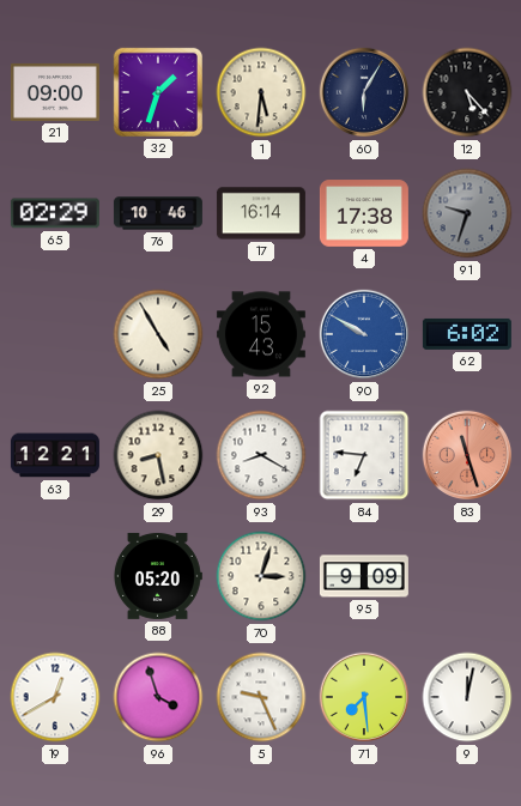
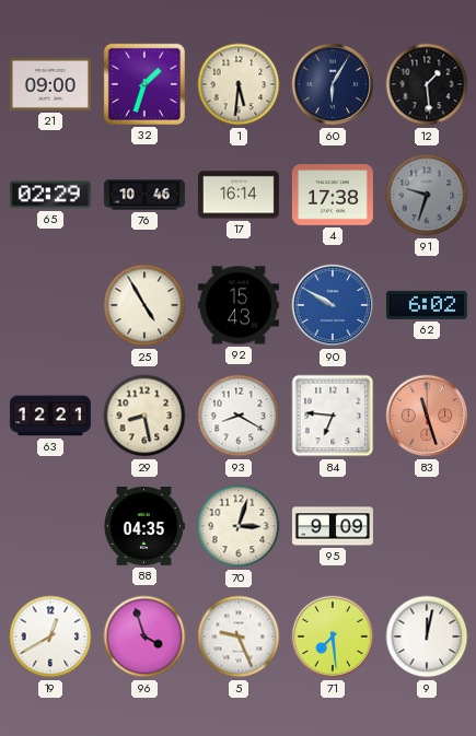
12: 5:23 -> 1:29 (427, 84)
88: 05:20 -> 04:35 (143, 526)
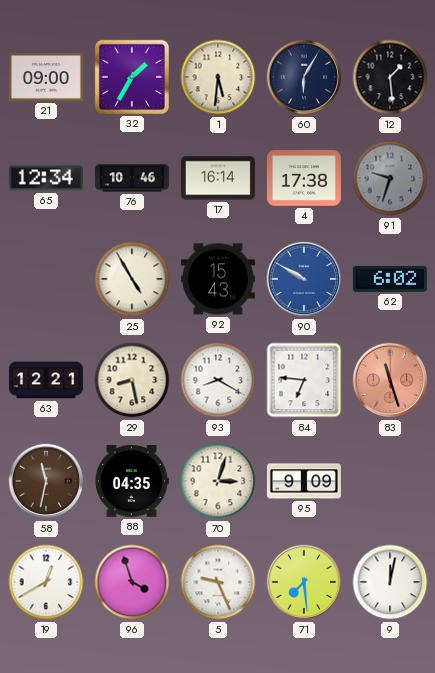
32: 1:33 -> 1:35 (132, 77)
65: 02:29 -> 12:34 (46, 178)
58: none -> 11:32 (46, 481)
